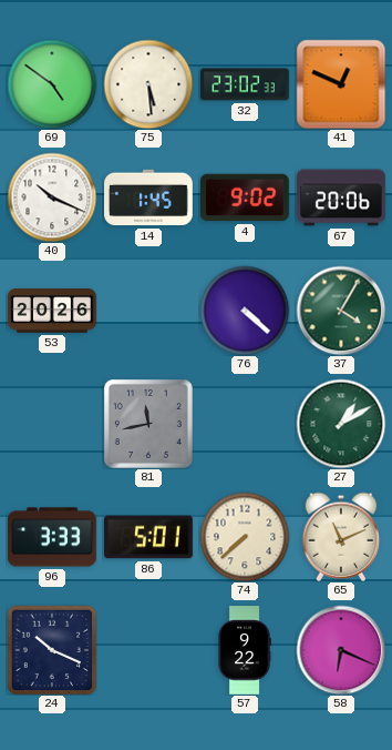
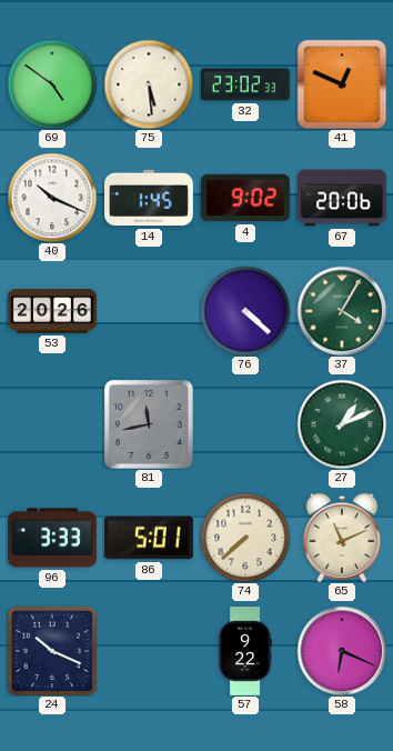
27: 1:10 -> 1:11 (342, 424)
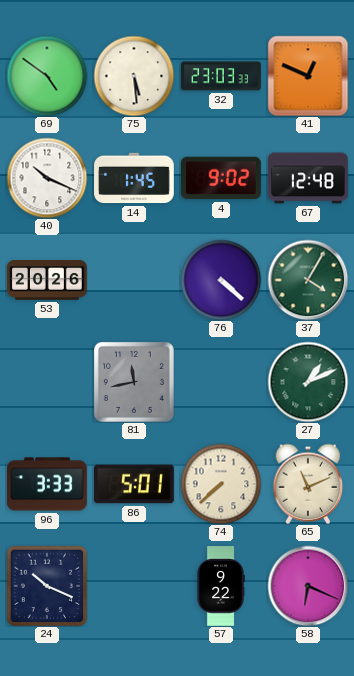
32: 23:02 -> 23:03 (221, 76)
67: 20:06 -> 12:48 (308, 178)
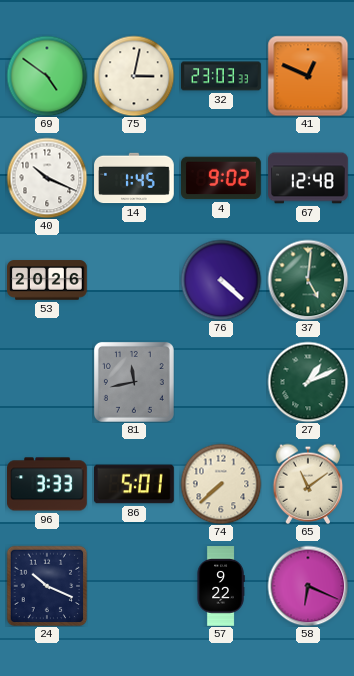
75: 5:29 -> 3:02 (134, 76)
37: 4:05 -> 5:01 (308, 280)
65: 11:11 -> 11:09 (308, 484)
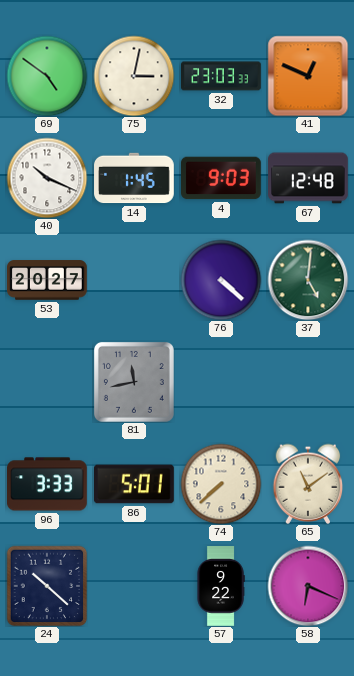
4: 9:02 -> 9:03 (222, 178)
53: 20:26 -> 20:27 (48, 280)
27: 1:11 -> none (308, 382)
24: 10:19 -> 10:22 (47, 586)
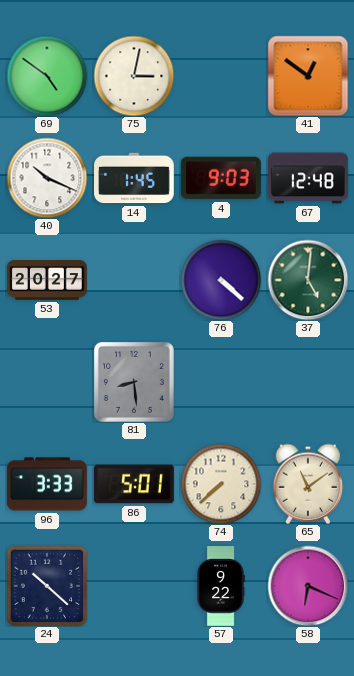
32: 23:03 -> none (221, 76)
41: 12:49 -> 12:51 (308, 76)
81: 11:43 -> 8:29 (134, 382)
